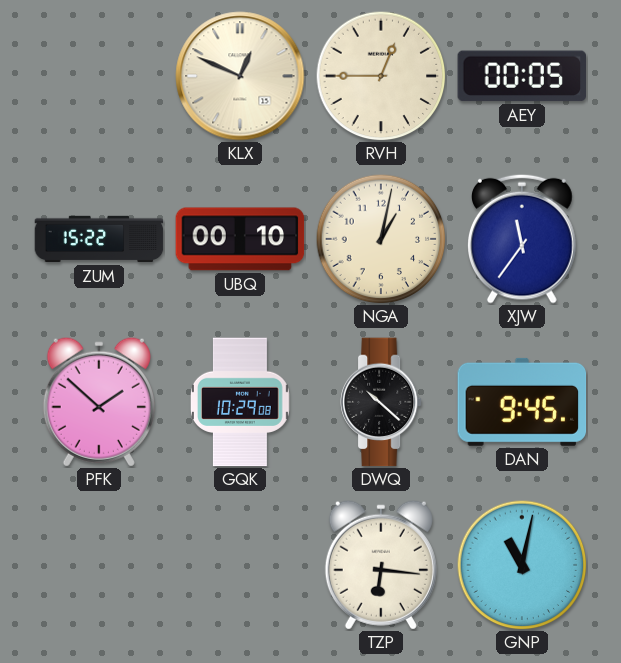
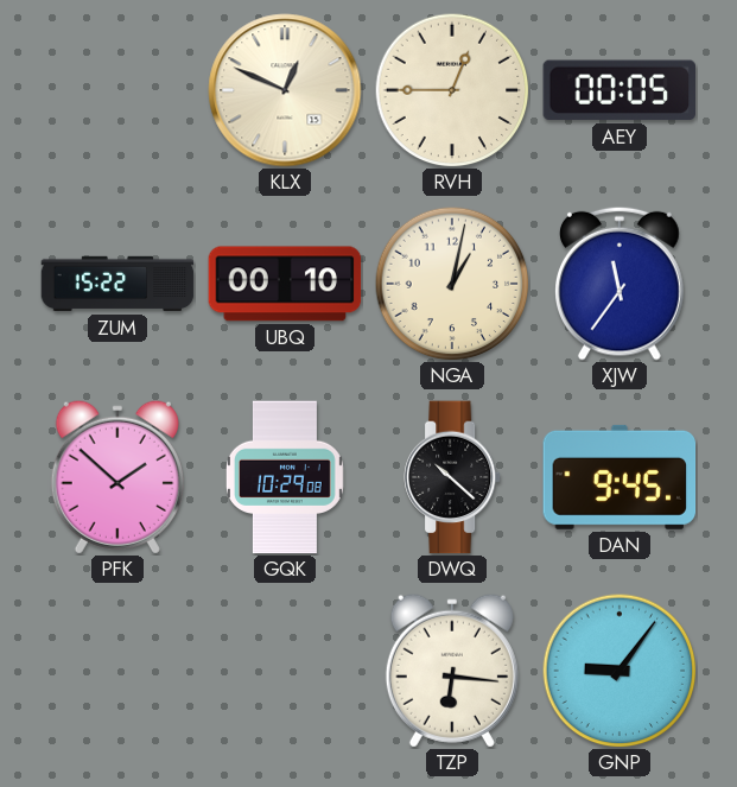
GNP: 11:02 -> 9:06 (620, 671)
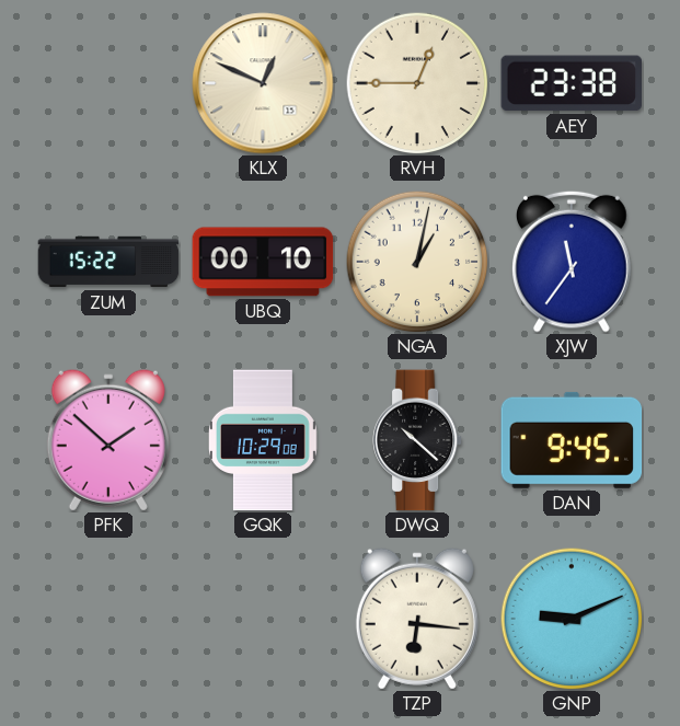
AEY: 00:05 -> 23:38 (570, 83)
GNP: 9:06 -> 9:11 (572, 619)
